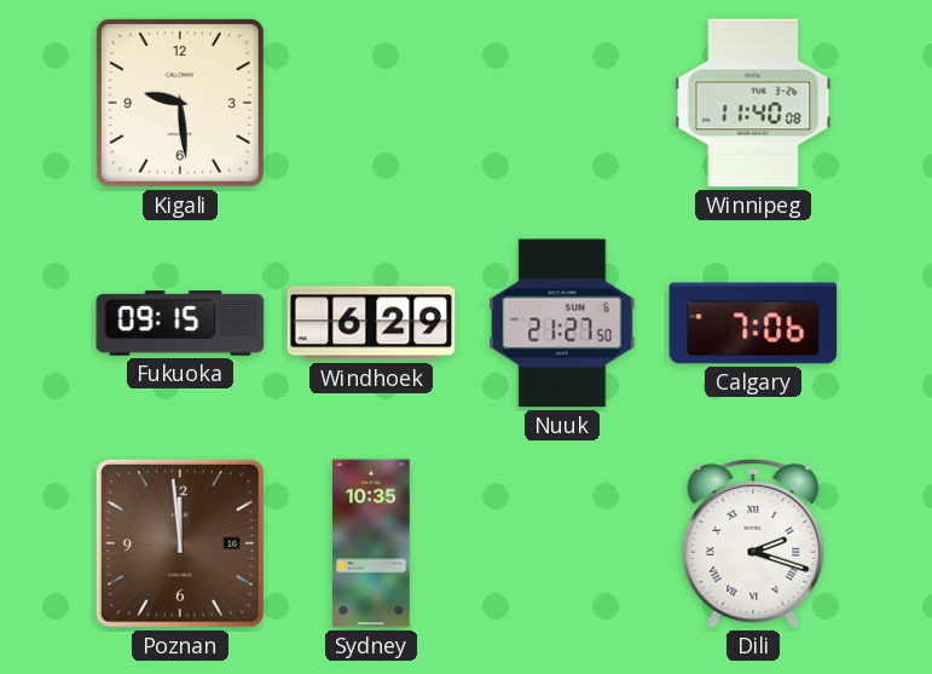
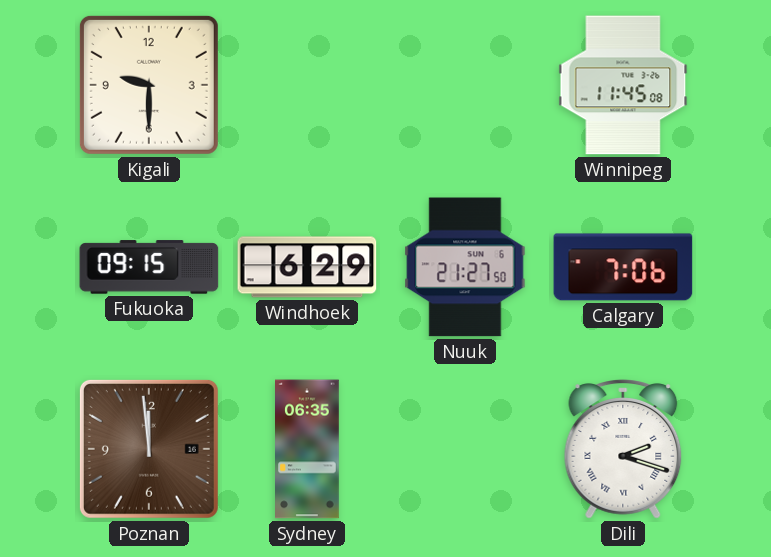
Kigali: 9:29 -> 9:30 (149, 85)
Winnipeg: 11:40 -> 11:45 (623, 85)
Sydney: 10:35 -> 06:35 (308, 449)
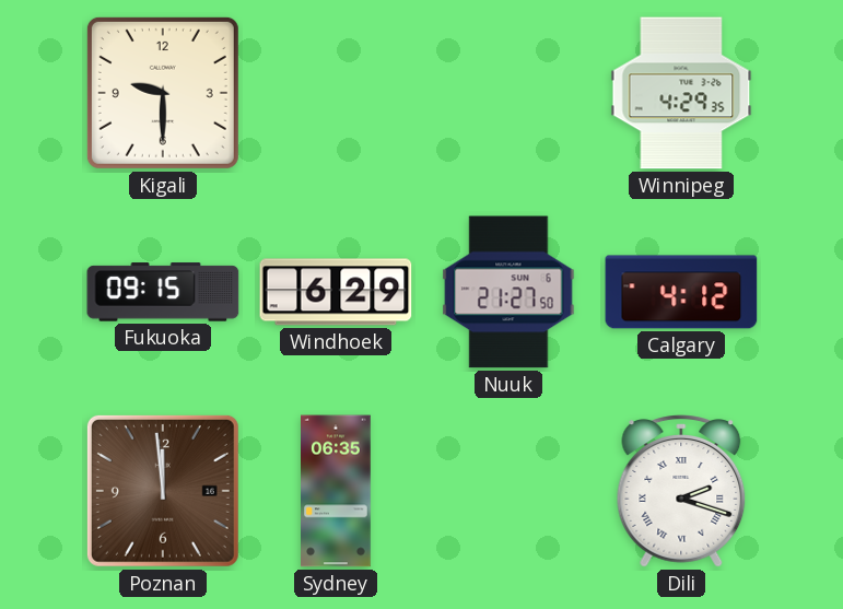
Winnipeg: 11:45 -> 4:29 (681, 93)
Calgary: 7:06 -> 4:12 (681, 292)
